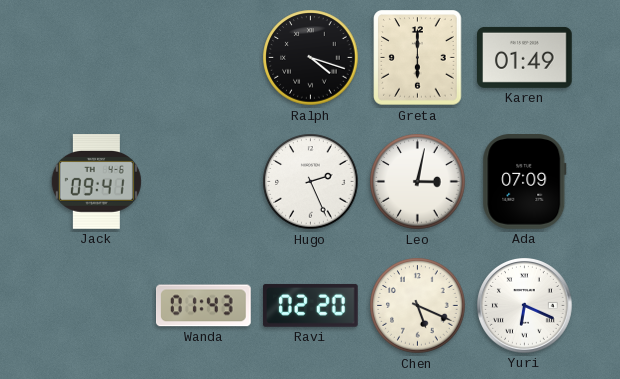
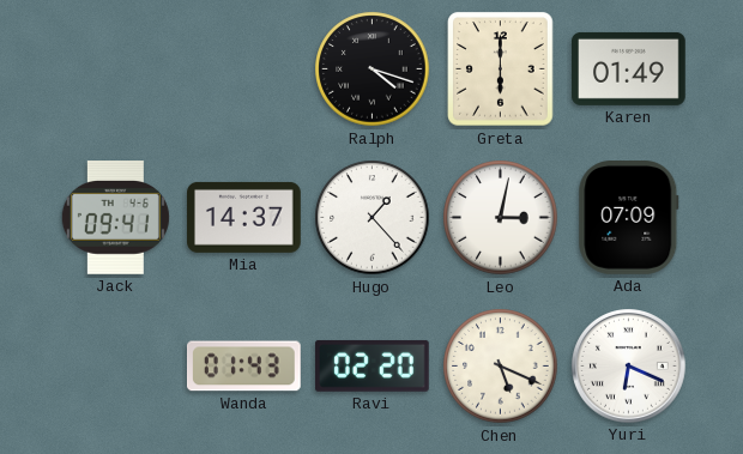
Mia: none -> 14:37 (244, 217)
Hugo: 2:26 -> 1:23 (373, 218)
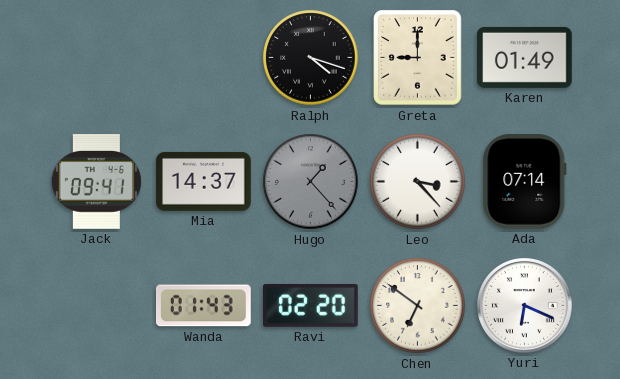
Greta: 6:00 -> 9:00 (418, 58)
Hugo dial: white -> grey (311, 182)
Leo: 3:02 -> 3:23 (418, 182)
Ada: 07:09 -> 07:14 (525, 182)
Chen: 5:19 -> 6:51 (418, 306)
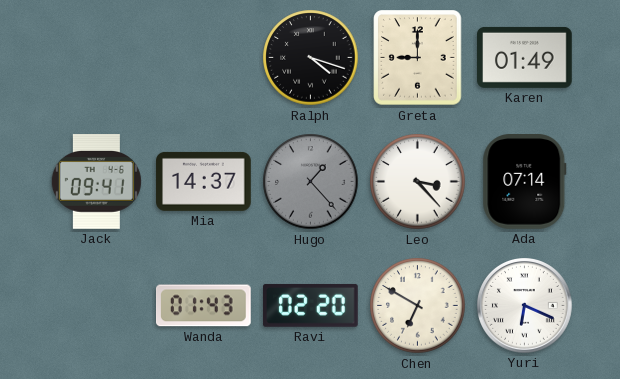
Chen: 6:51 -> 6:50 (418, 306)
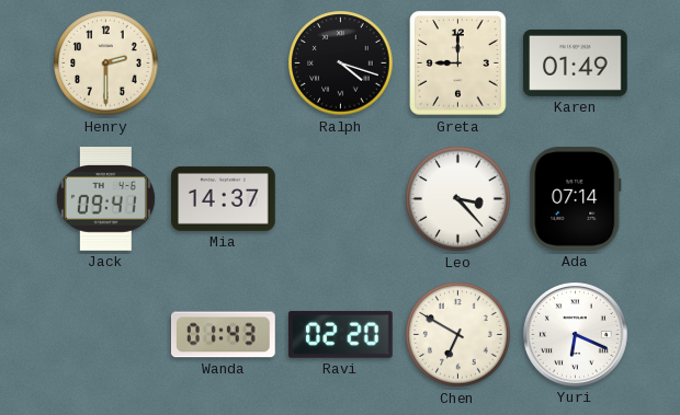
Henry: none -> 2:30 (106, 64)
Hugo: 1:23 -> none (311, 182)
